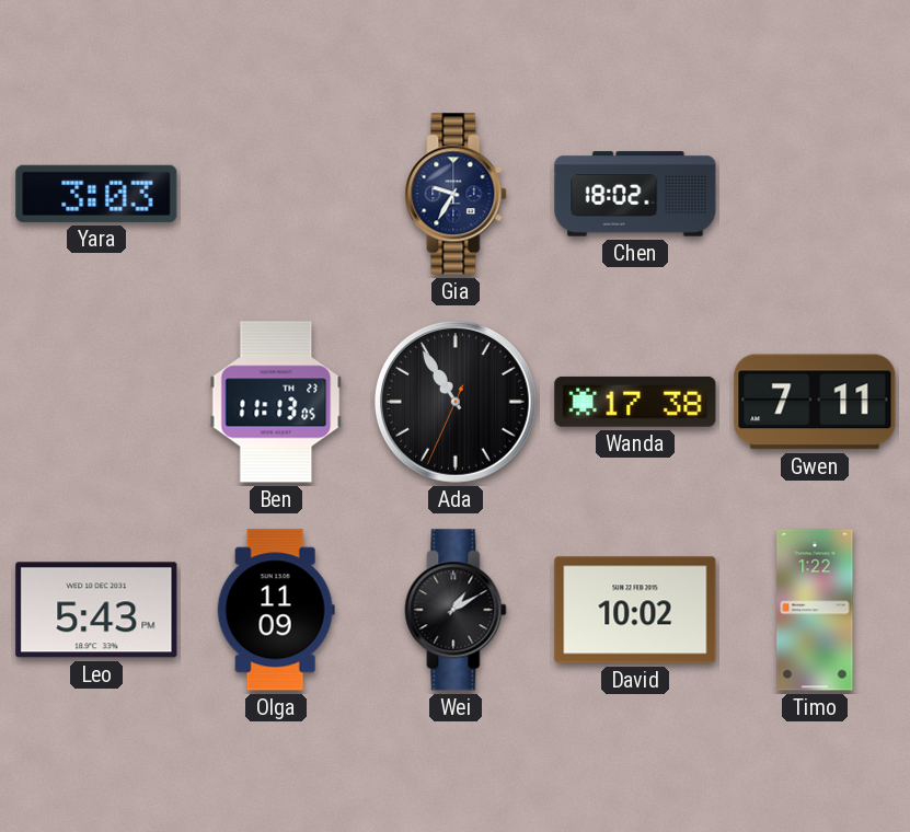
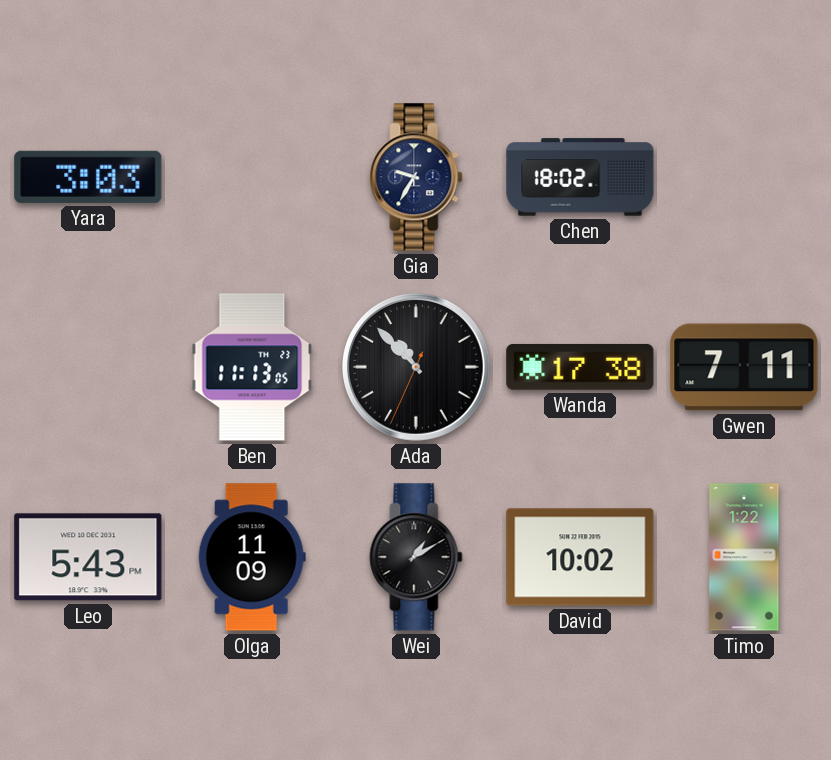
Ada: 10:54 -> 10:52 (417, 368)
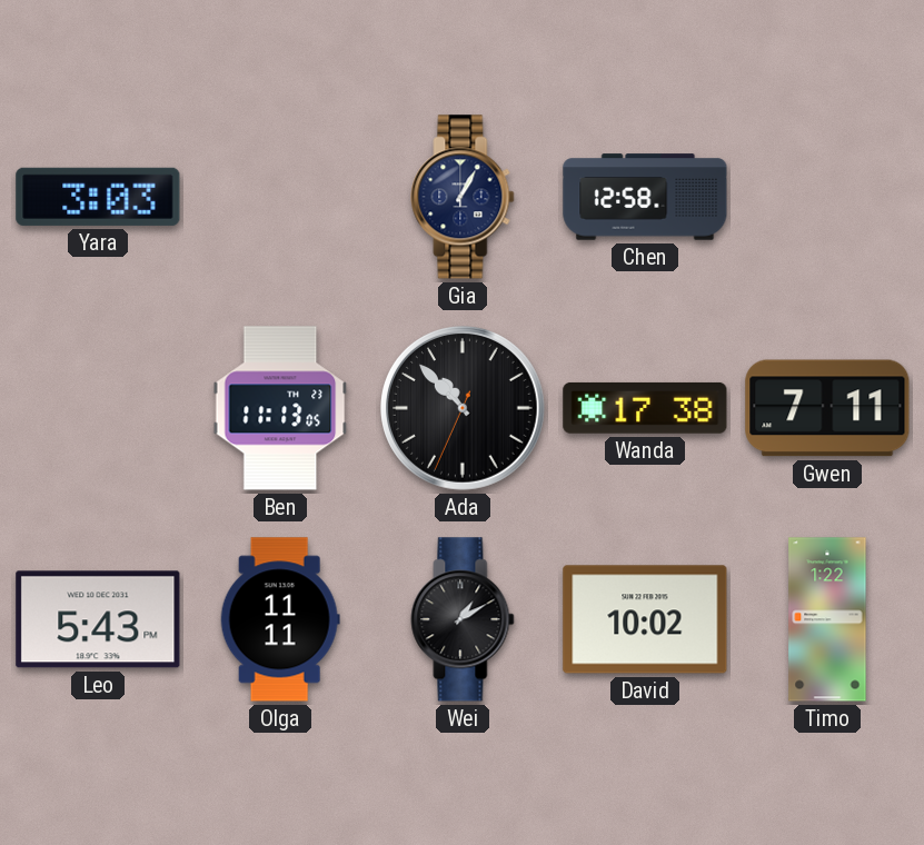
Gia: 9:35 -> 1:05 (463, 197)
Chen: 18:02 -> 12:58 (645, 197)
Olga: 11:09 -> 11:11 (280, 619)
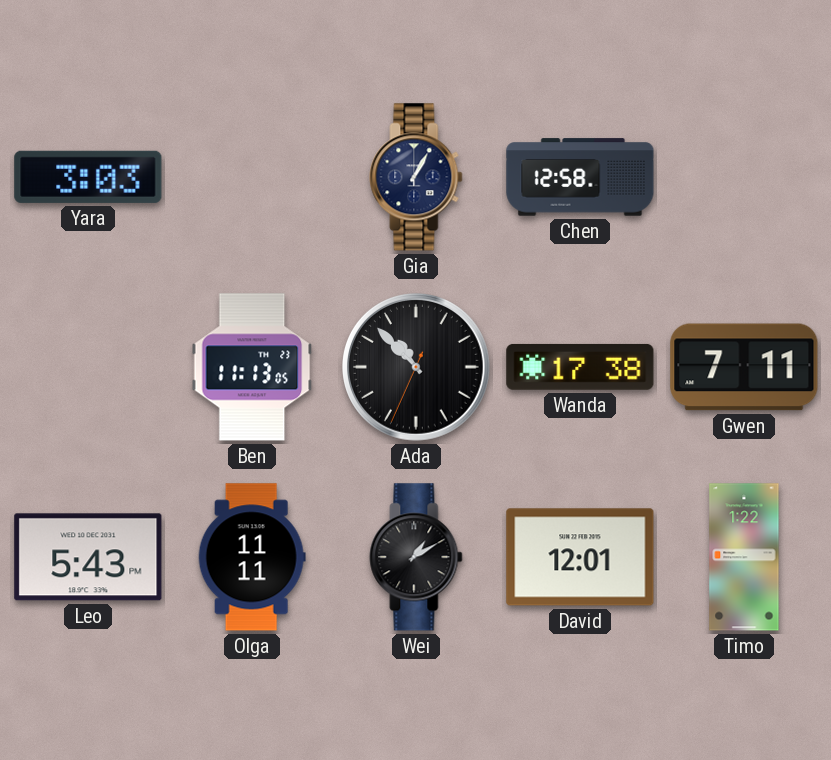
David: 10:02 -> 12:01 (580, 557)
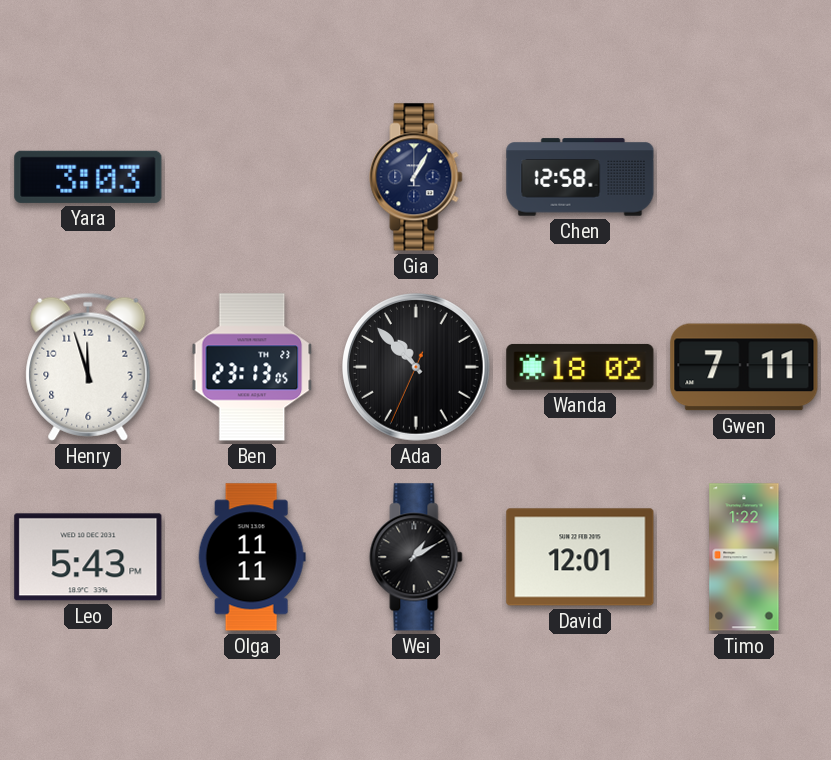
Henry: none -> 11:57 (88, 367)
Ben: 11:13 -> 23:13 (252, 367)
Wanda: 17:38 -> 18:02 (580, 367)
